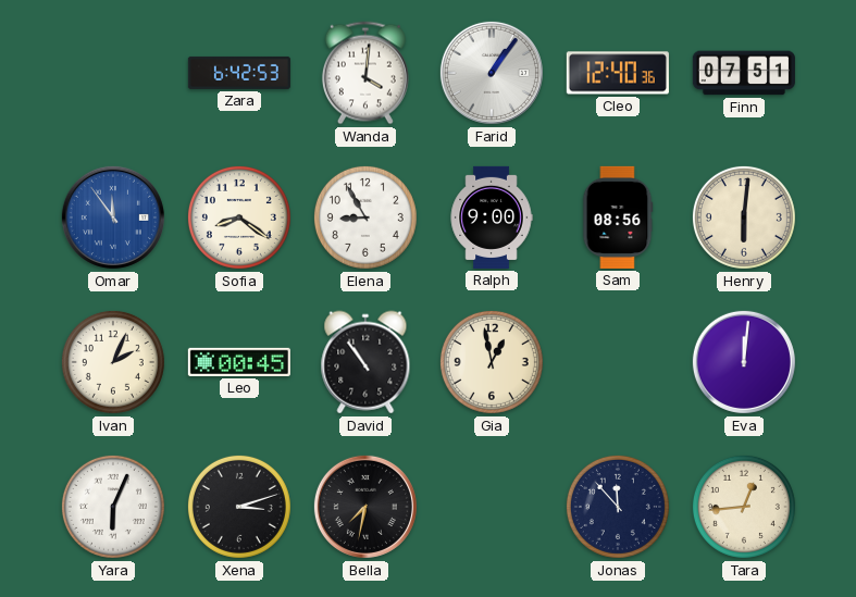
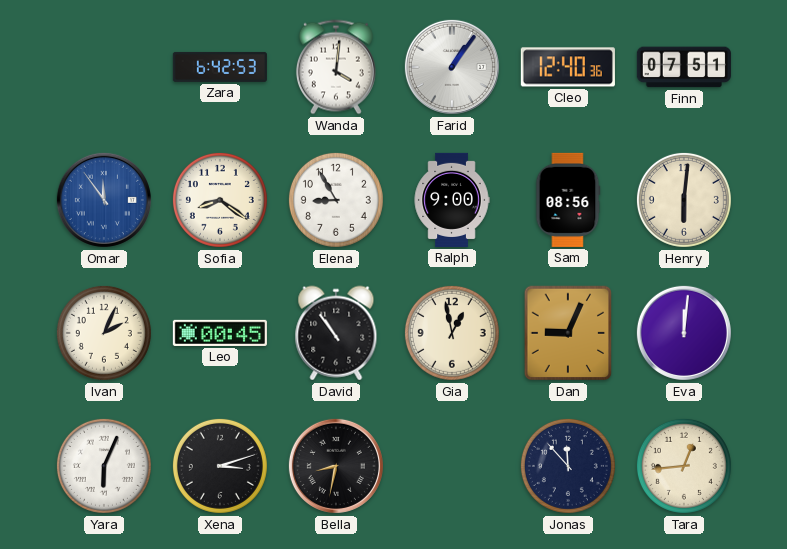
Dan: none -> 9:04 (568, 333)
Bella: 7:32 -> 8:32 (336, 466)
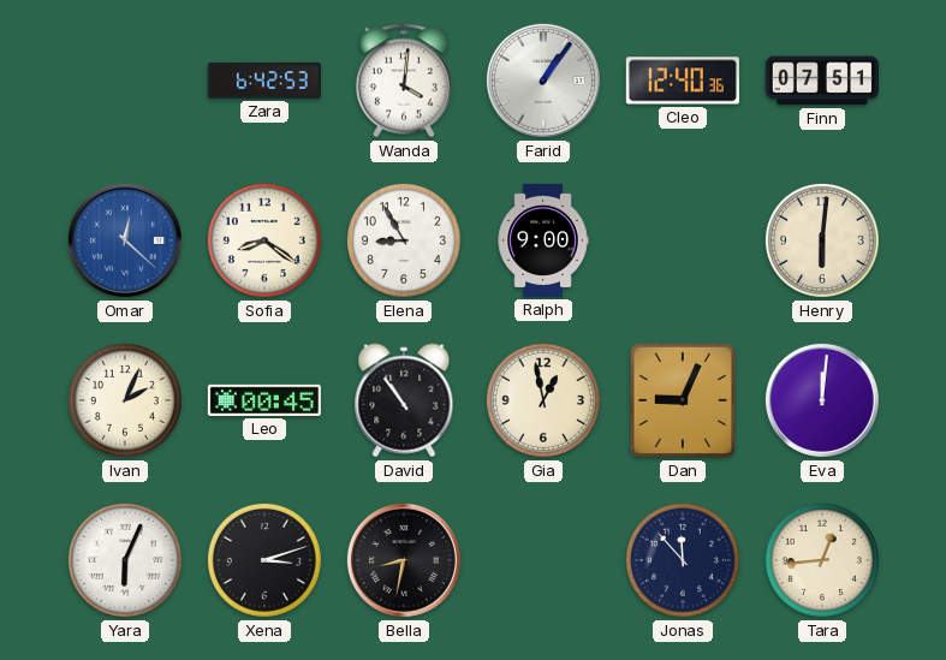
Omar: 11:54 -> 12:22 (125, 240)
Sam: 08:56 -> none (568, 200)
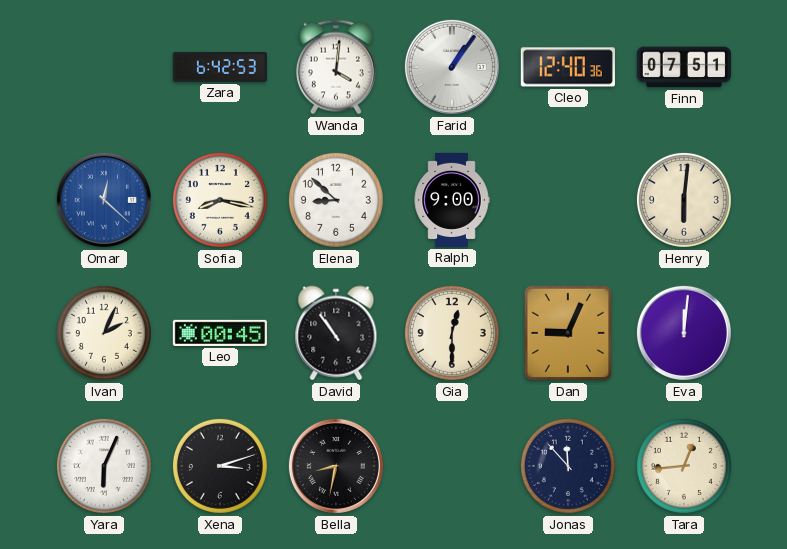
Sofia: 8:21 -> 8:17 (220, 200)
Elena: 8:55 -> 8:52 (336, 200)
Gia: 12:58 -> 12:30 (452, 333)
